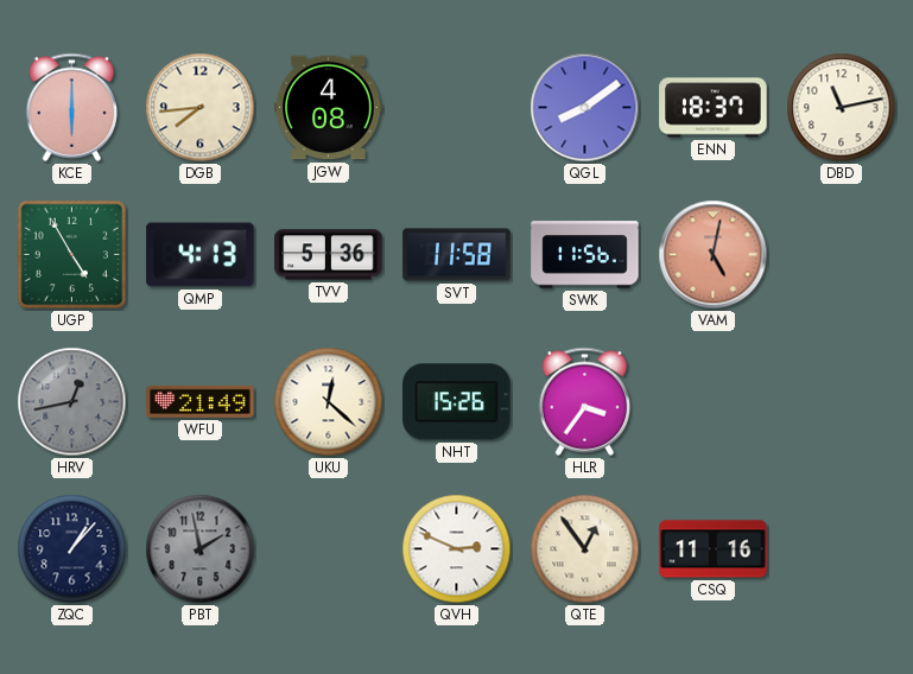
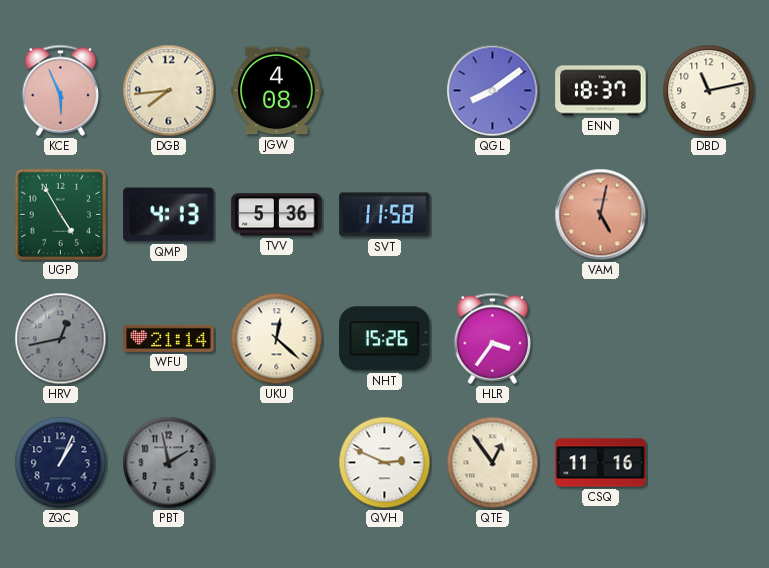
KCE: 6:00 -> 5:56 (60, 90)
SWK: 11:56 -> none (585, 255)
WFU: 21:49 -> 21:14 (169, 338)
ZQC: 1:07 -> 1:04 (61, 463)
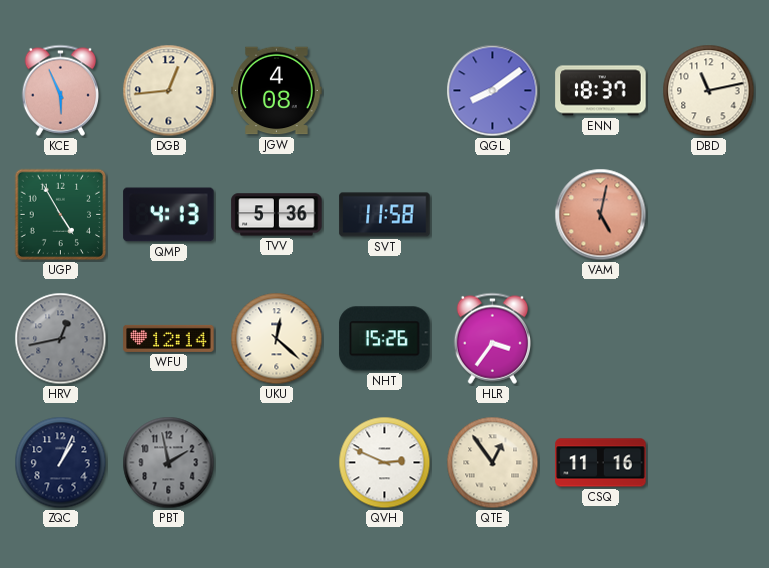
DGB: 7:44 -> 12:44 (169, 91)
WFU: 21:14 -> 12:14 (169, 338)
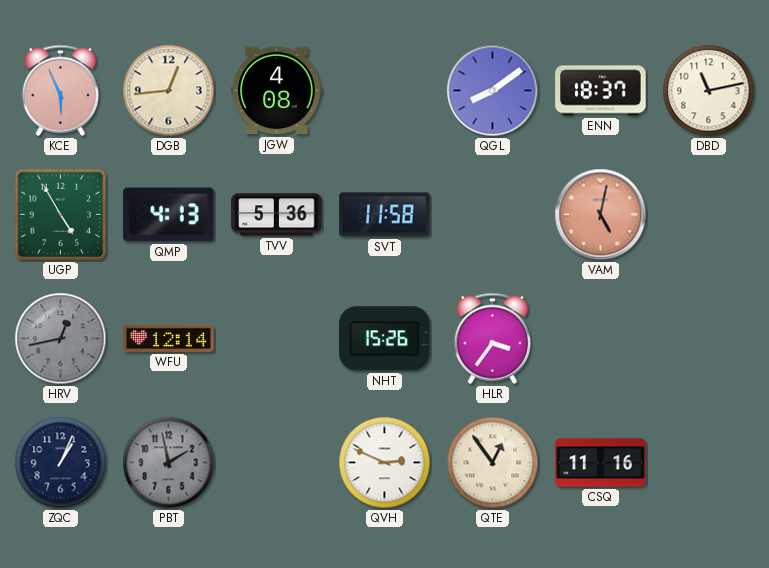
UKU: 12:22 -> none (277, 339)
